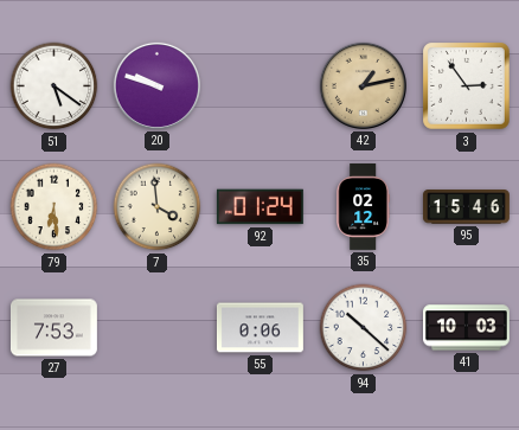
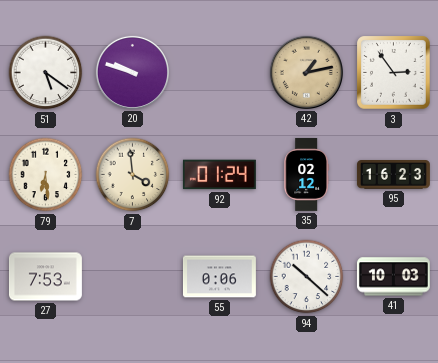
95: 15:46 -> 16:23 (393, 175)
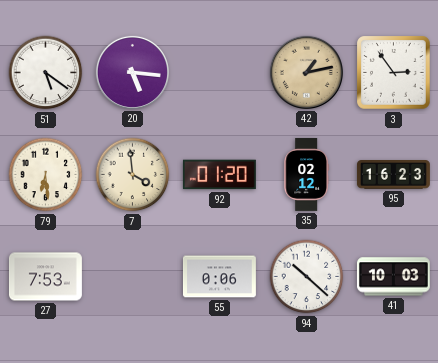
20: 9:48 -> 5:16 (132, 72)
92: 01:24 -> 01:20 (219, 175)
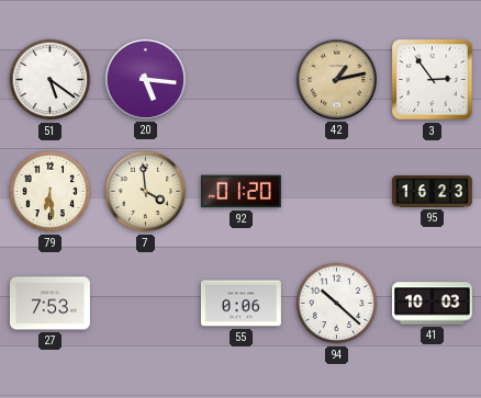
35: 02:12 -> none (306, 175)
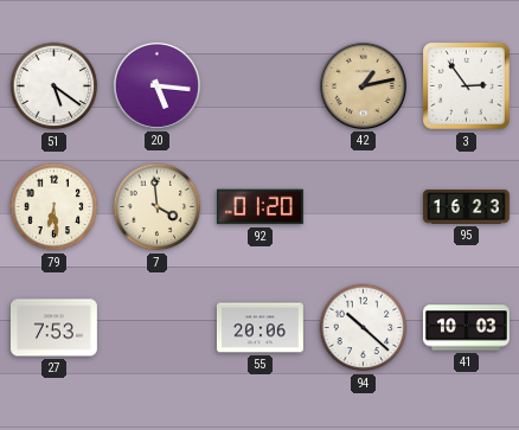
55: 0:06 -> 20:06 (259, 328)
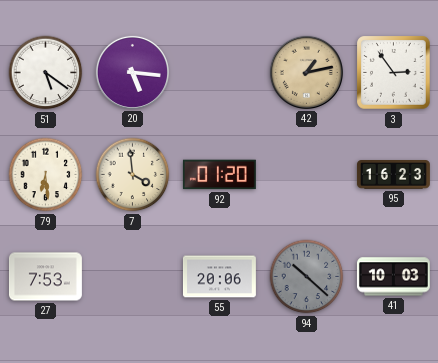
94 dial: white -> grey (307, 277)
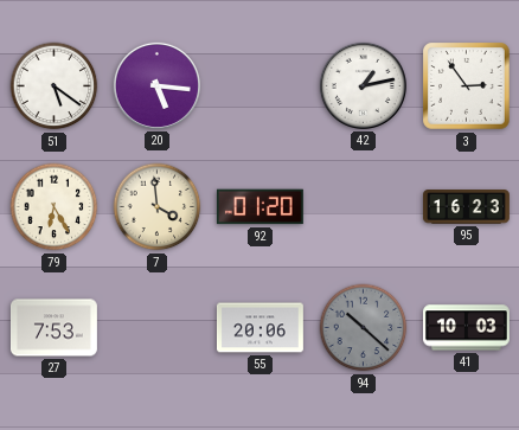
42 dial: champagne -> white (363, 85)
79: 6:29 -> 6:25 (55, 207)
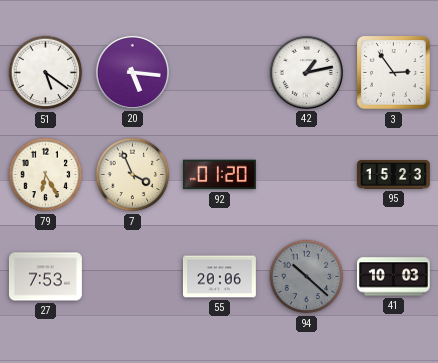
7: 3:59 -> 3:56 (133, 175)
95: 16:23 -> 15:23 (393, 175)
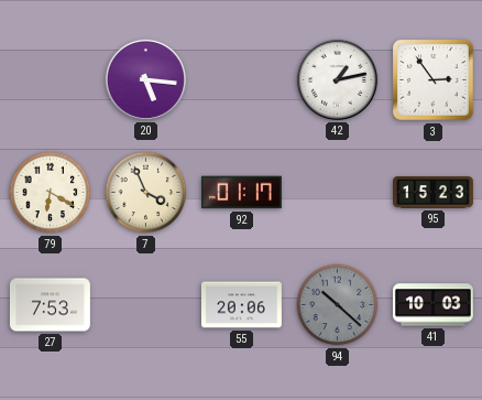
51: 5:21 -> none (46, 73)
79: 6:25 -> 6:20 (51, 193)
92: 01:20 -> 01:17 (241, 193)
